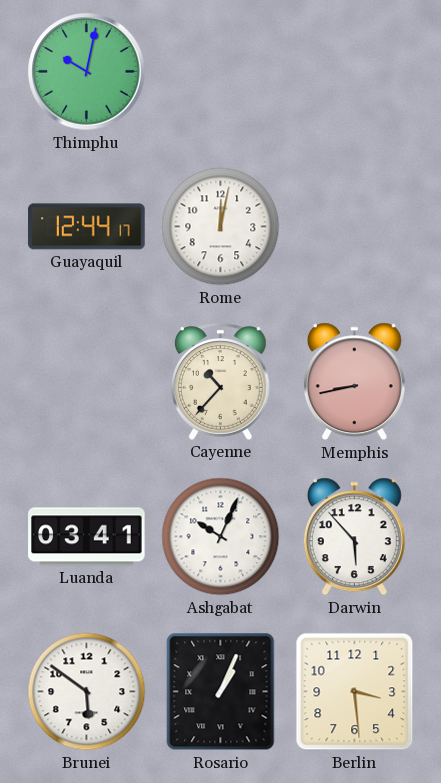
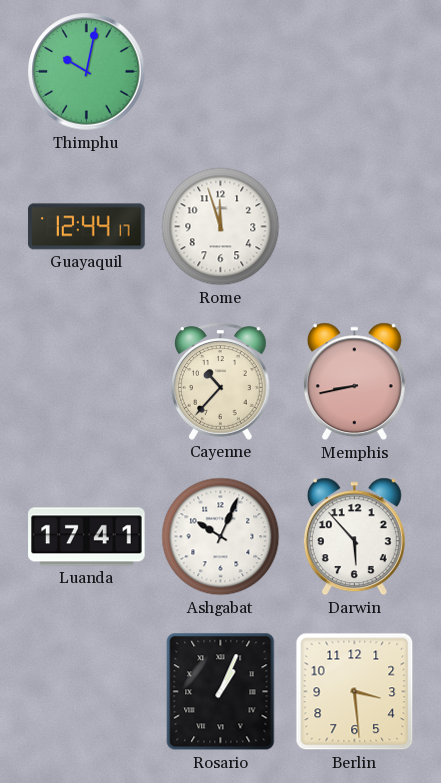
Rome: 12:02 -> 11:57 (221, 227)
Luanda: 03:41 -> 17:41 (87, 537)
Brunei: 5:51 -> none (87, 692)
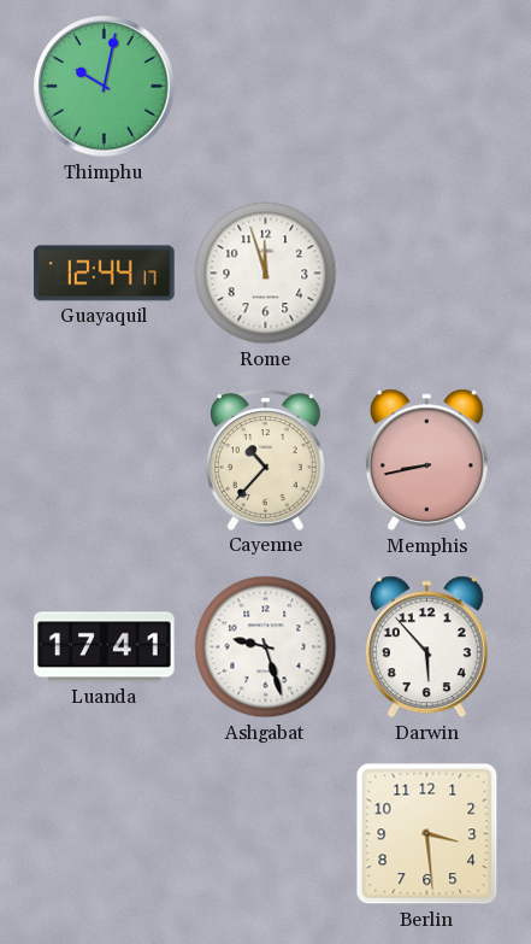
Ashgabat: 10:04 -> 9:27 (266, 647)
Rosario: 1:04 -> none (221, 692)
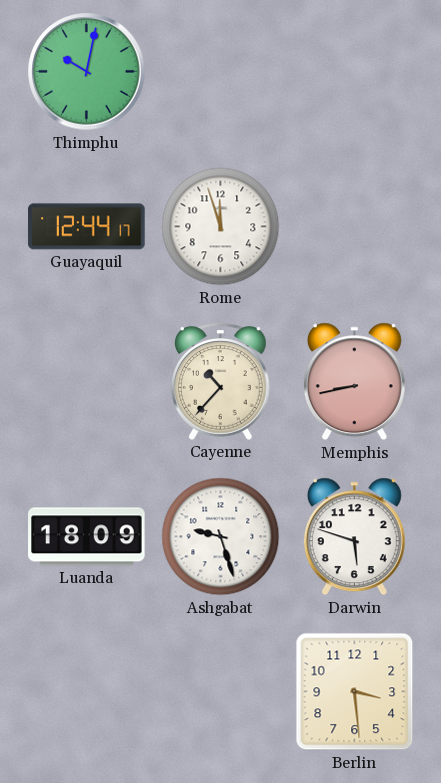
Luanda: 17:41 -> 18:09 (87, 537)
Darwin: 5:53 -> 5:48 (354, 537)
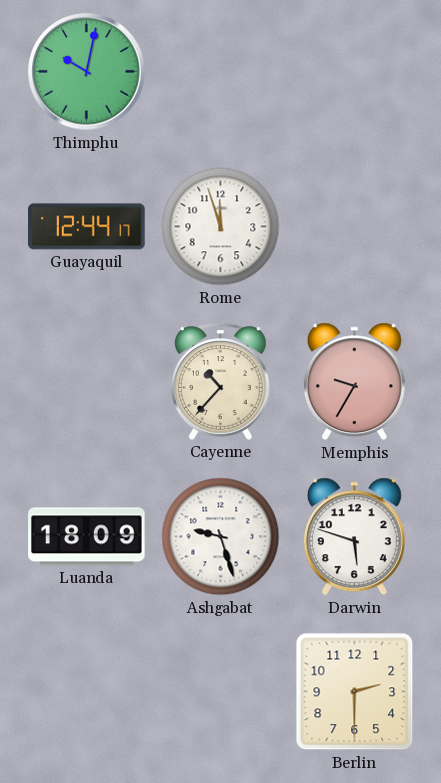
Memphis: 8:43 -> 9:35 (354, 382)
Berlin: 3:29 -> 2:30 (355, 692)
